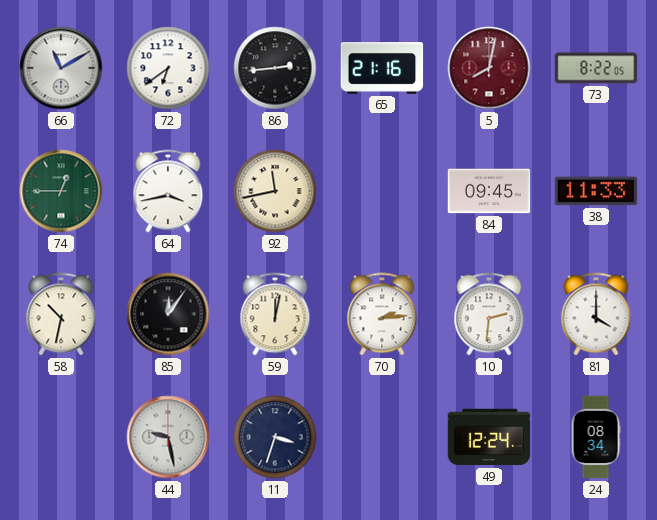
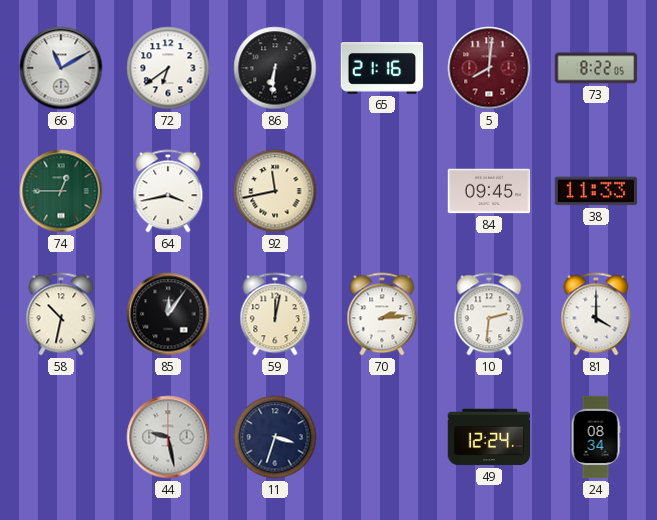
86: 2:44 -> 6:31 (275, 68)
5: 8:02 -> 8:01 (489, 68)
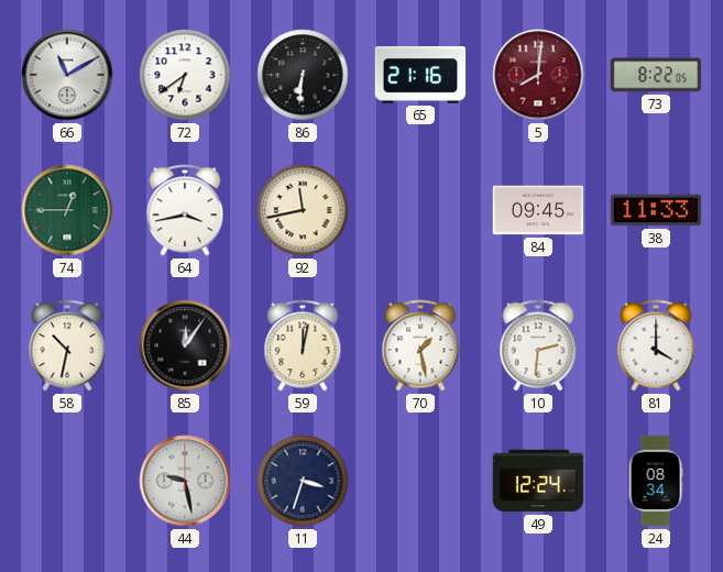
70: 2:14 -> 1:28 (420, 345)
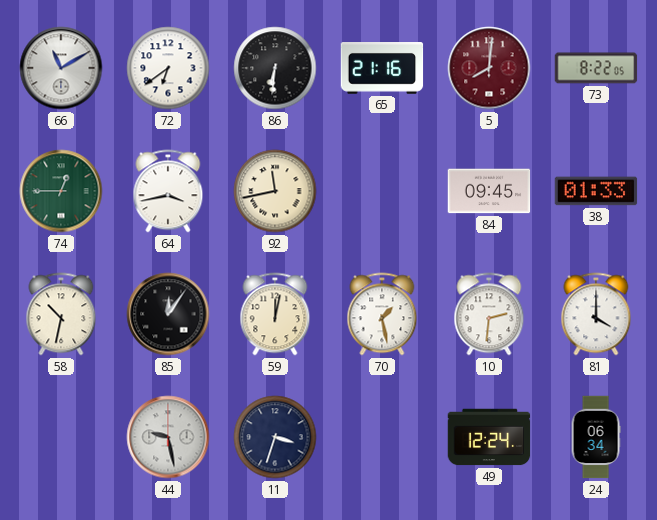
38: 11:33 -> 01:33 (596, 191)
24: 08:34 -> 06:34 (596, 437)
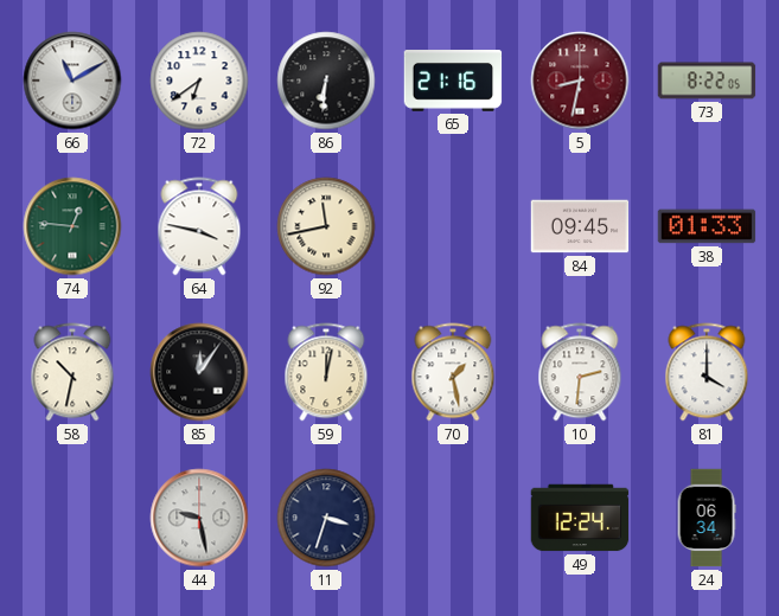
5: 8:01 -> 8:32 (580, 81)
74: 12:45 -> 12:46 (72, 226)
64: 3:43 -> 3:47 (199, 226)
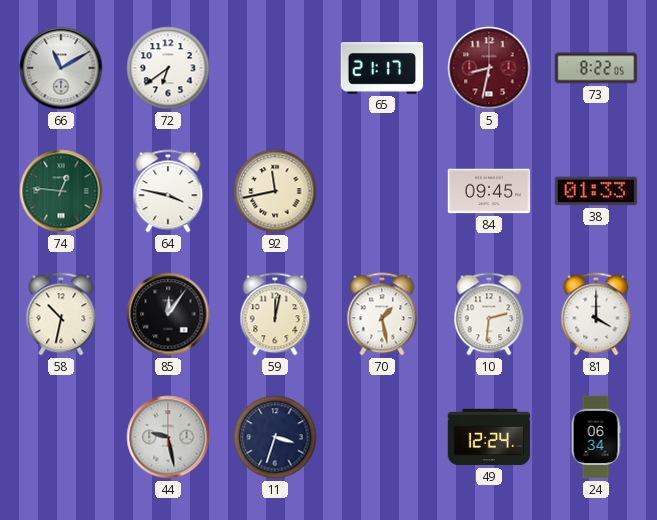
86: 6:31 -> none (326, 81)
65: 21:16 -> 21:17 (382, 69)
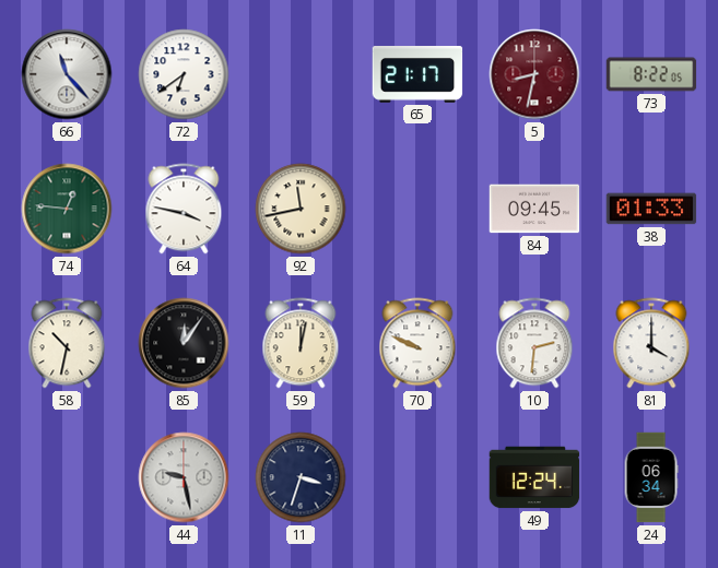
66: 11:10 -> 11:23 (67, 74)
70: 1:28 -> 9:49 (417, 343)
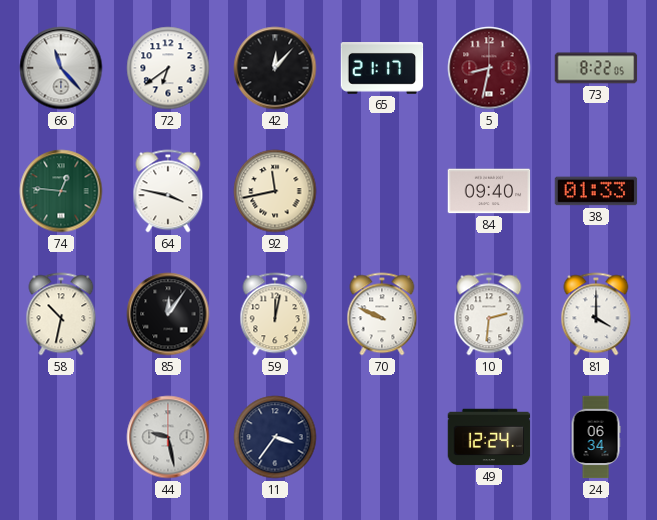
42: none -> 12:07 (275, 68)
84: 09:45 -> 09:40 (489, 191)
11: 3:33 -> 3:36 (275, 437)
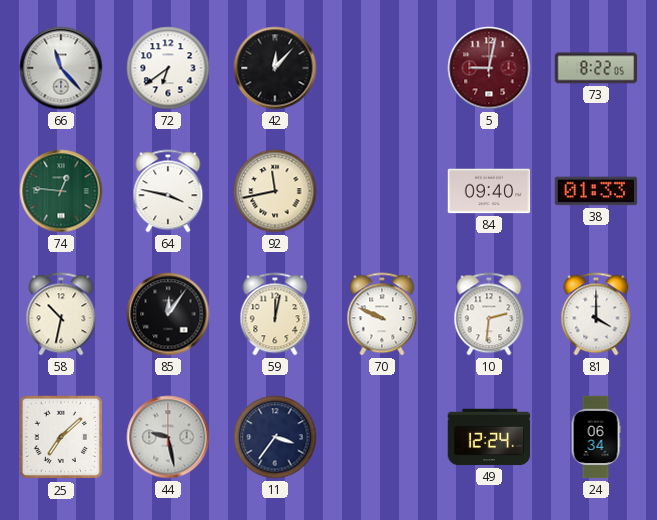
65: 21:17 -> none (382, 69)
5: 8:32 -> 9:02 (489, 68)
25: none -> 7:08 (61, 437)
